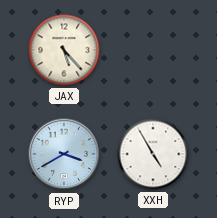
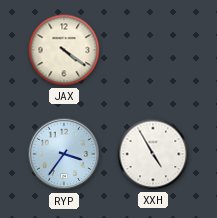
JAX: 5:23 -> 4:21 (64, 50)
RYP: 3:40 -> 3:36 (64, 154)
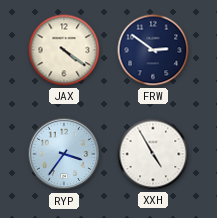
FRW: none -> 2:51 (153, 50)
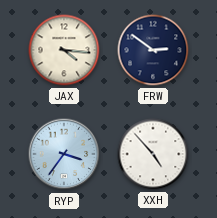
JAX: 4:21 -> 4:16 (64, 50)
XXH: 4:55 -> 4:53 (153, 154)
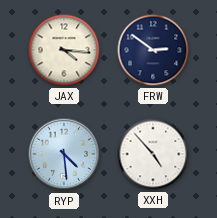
RYP: 3:36 -> 4:29 (64, 154)
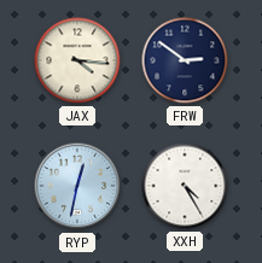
RYP: 4:29 -> 12:32 (77, 186)
XXH: 4:53 -> 4:25 (185, 186)
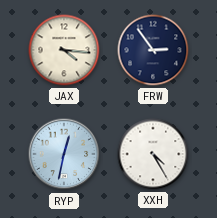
FRW: 2:51 -> 2:54 (153, 50)
